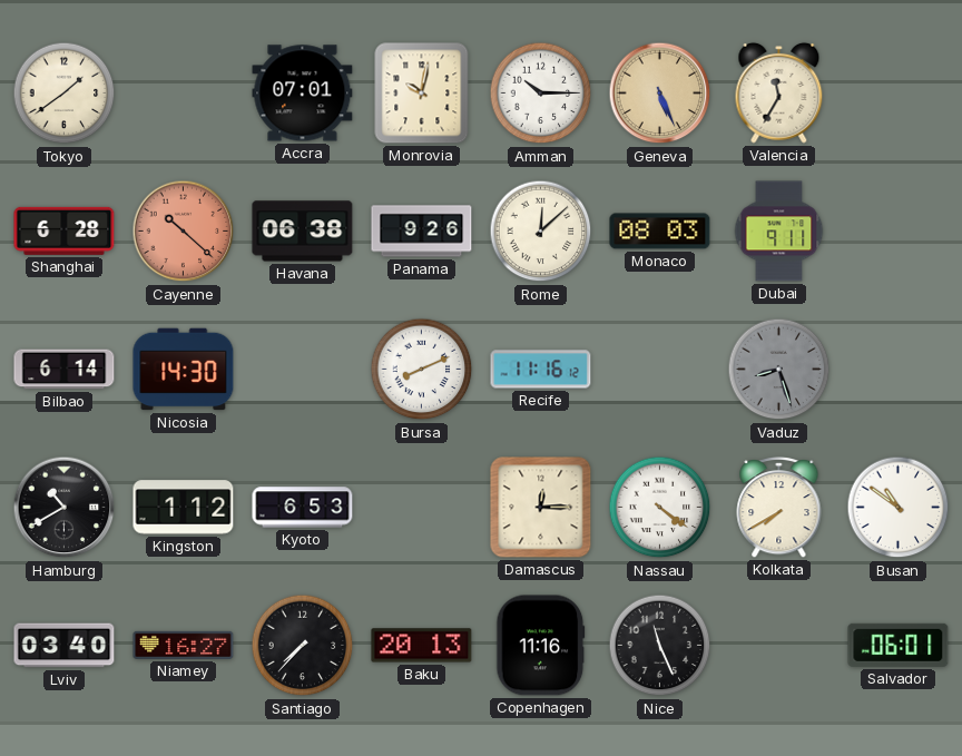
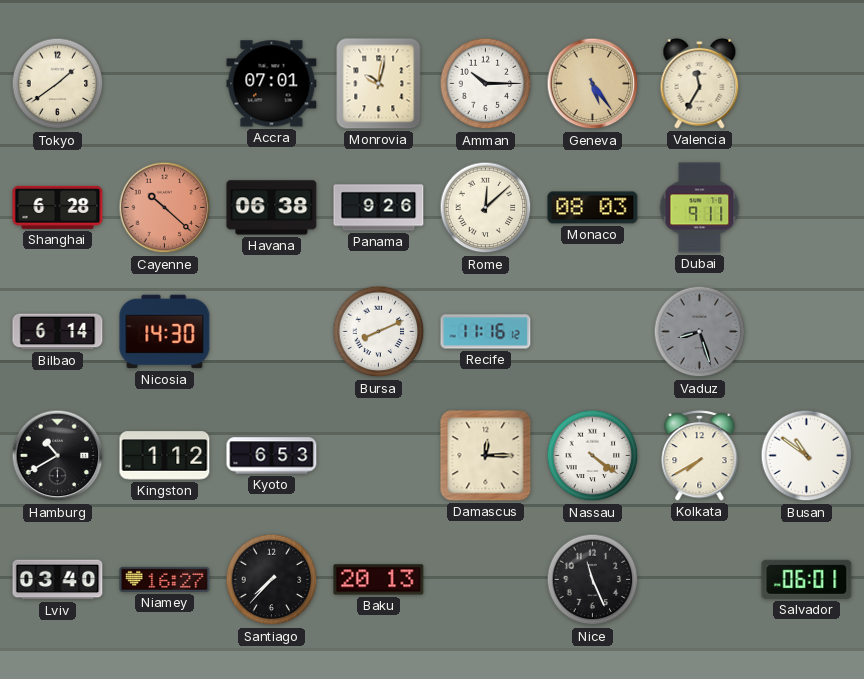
Geneva: 5:26 -> 5:24 (593, 84)
Copenhagen: 11:16 -> none (541, 646)
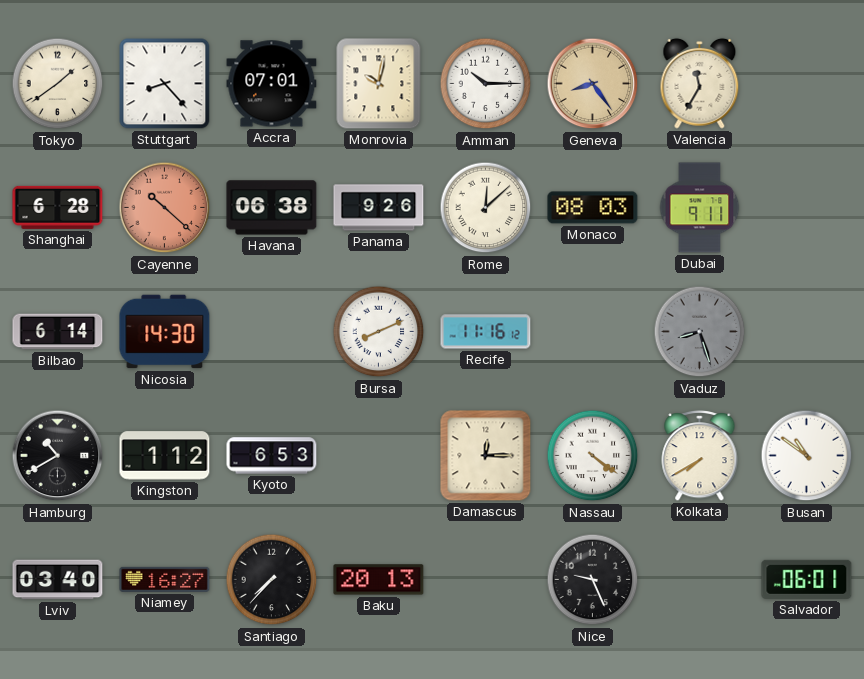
Stuttgart: none -> 8:23 (165, 84)
Geneva: 5:24 -> 8:24 (593, 84)
Nice: 11:26 -> 9:26 (593, 580)
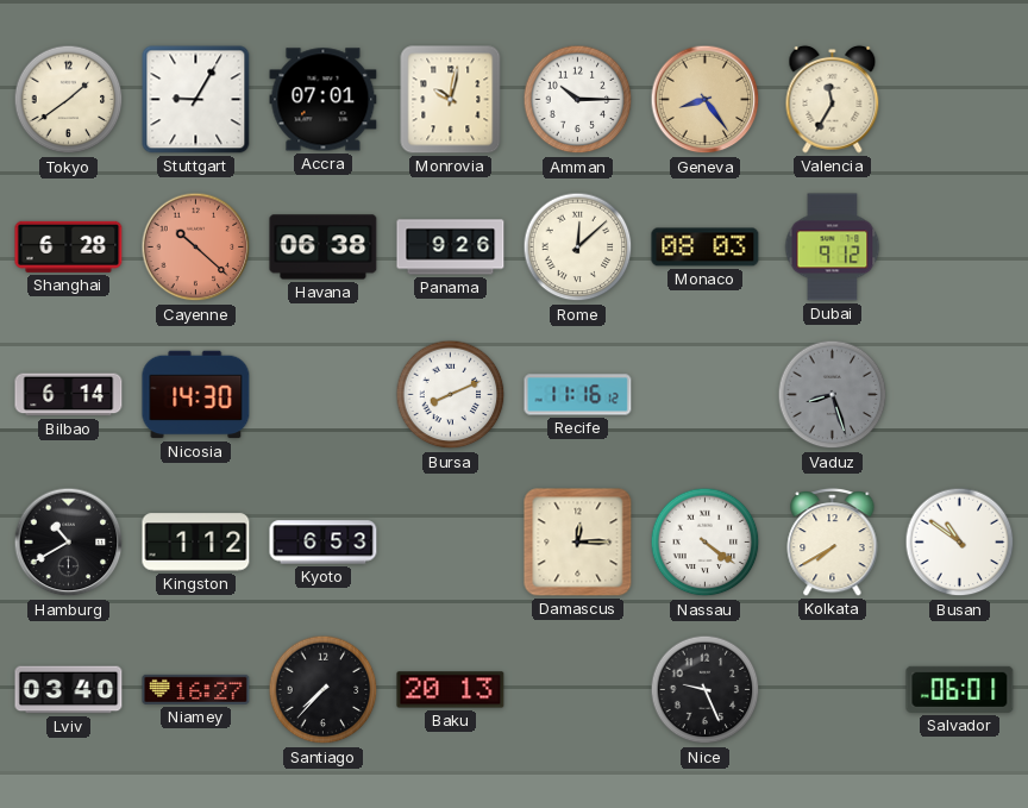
Stuttgart: 8:23 -> 9:05 (196, 100)
Dubai: 9:11 -> 9:12 (833, 248)
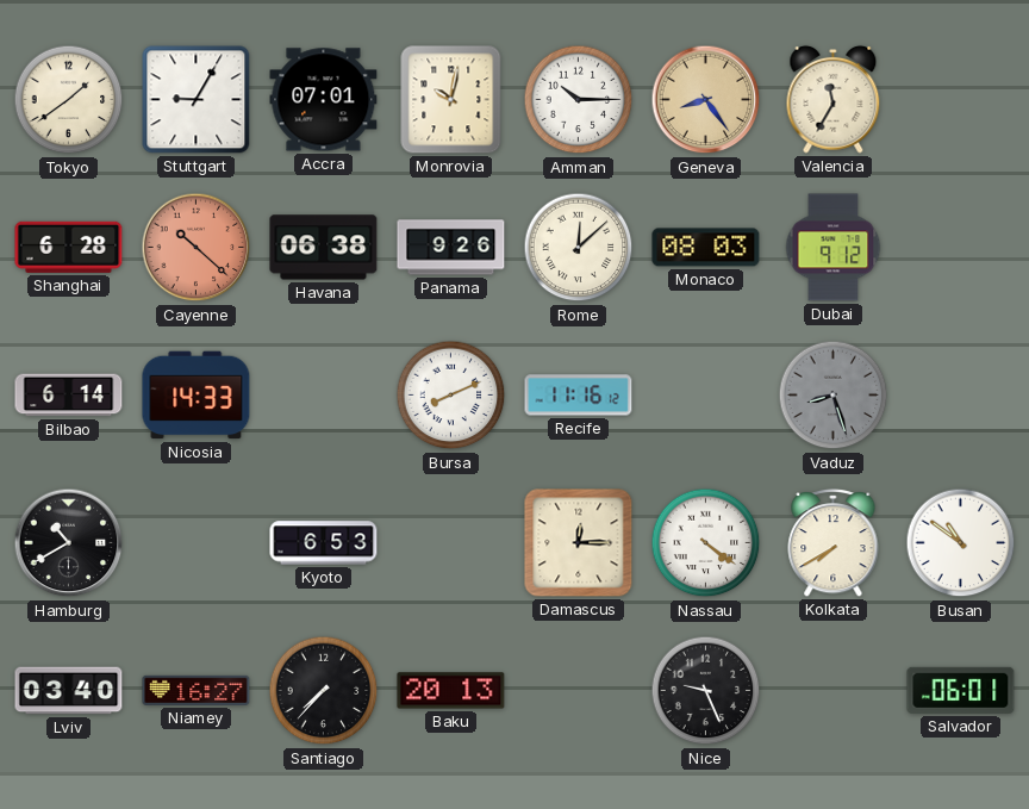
Nicosia: 14:30 -> 14:33 (197, 396)
Kingston: 1:12 -> none (196, 543)
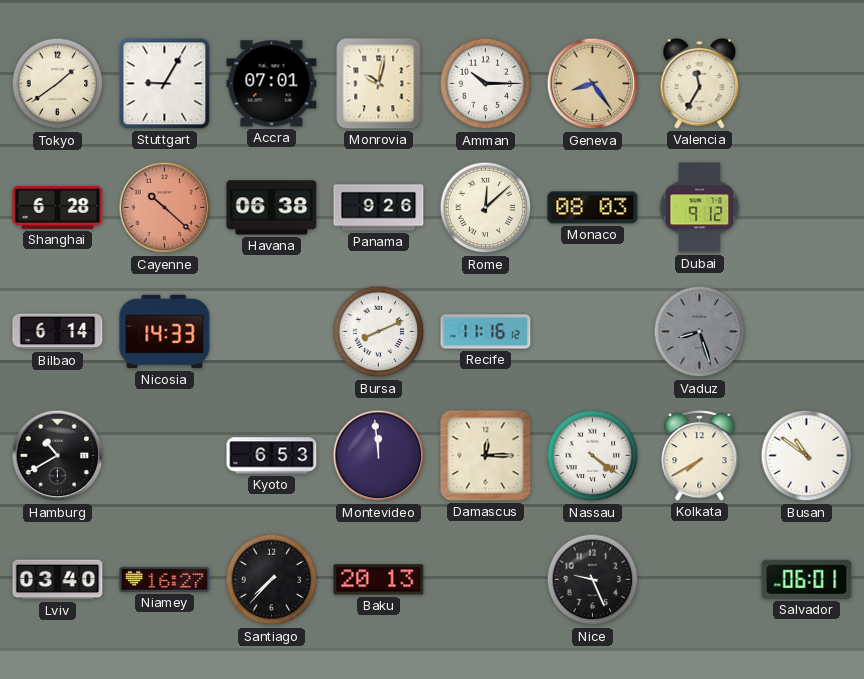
Montevideo: none -> 11:59 (379, 456)
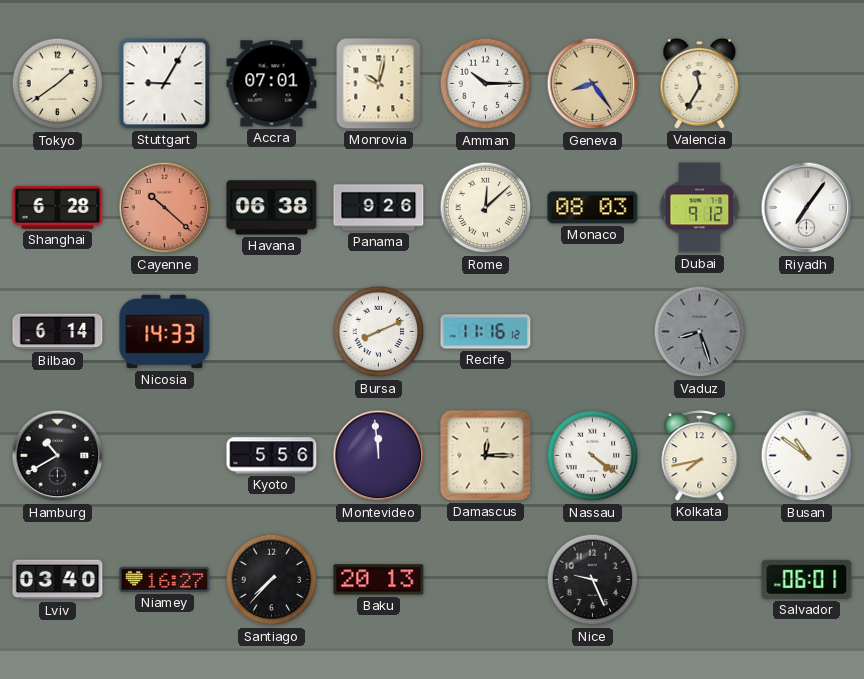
Riyadh: none -> 7:06 (807, 208)
Kyoto: 6:53 -> 5:56 (272, 456)
Kolkata: 7:40 -> 7:43 (700, 455)
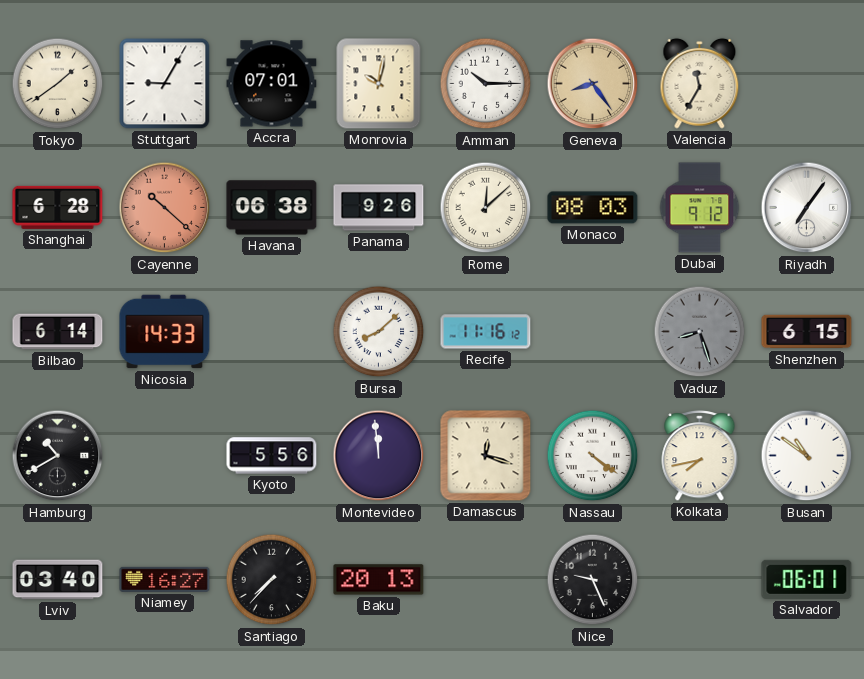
Bursa: 8:11 -> 8:08 (379, 332)
Shenzhen: none -> 6:15 (807, 332)
Damascus: 12:15 -> 12:18 (486, 456)
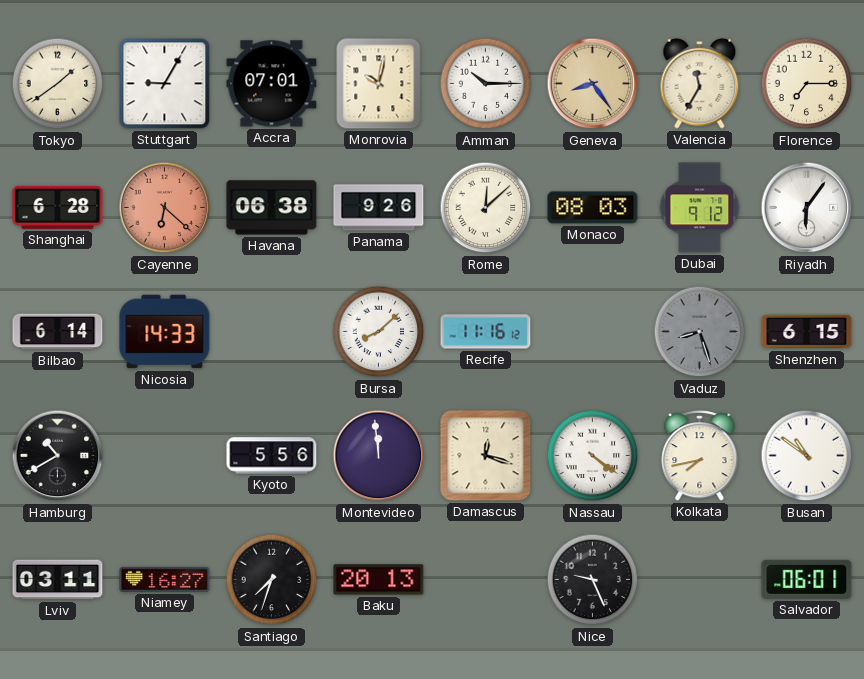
Florence: none -> 7:15 (807, 84)
Cayenne: 10:22 -> 6:22 (165, 208)
Riyadh: 7:06 -> 6:06 (807, 208)
Lviv: 03:40 -> 03:11 (58, 580)
Santiago: 7:37 -> 7:33 (272, 580)
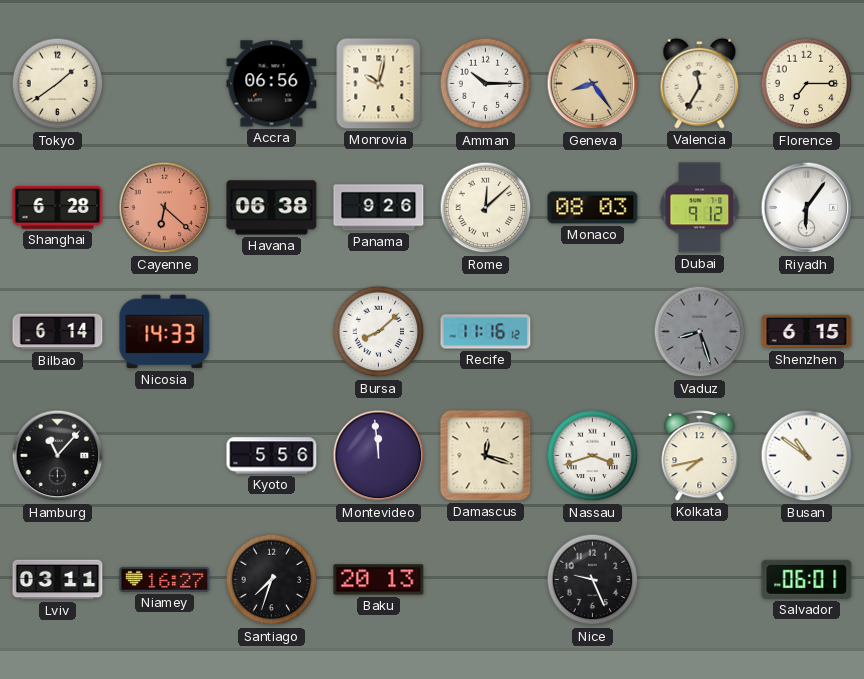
Stuttgart: 9:05 -> none (165, 84)
Accra: 07:01 -> 06:56 (272, 84)
Hamburg: 10:40 -> 11:07 (58, 456)
Nassau: 4:21 -> 3:42 (593, 456)
